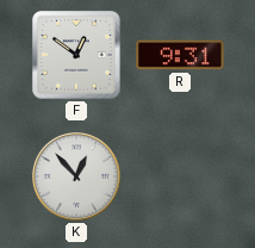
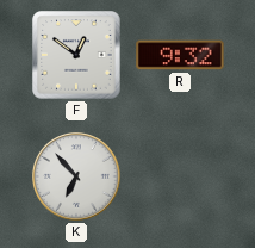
R: 9:31 -> 9:32 (180, 55)
K: 12:53 -> 6:53 (77, 178)
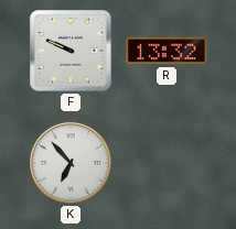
F: 12:51 -> 9:49 (71, 51)
R: 9:32 -> 13:32 (167, 51)
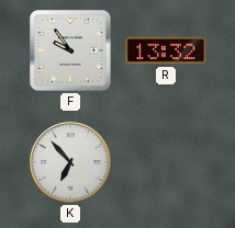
F: 9:49 -> 9:54 (70, 50)
